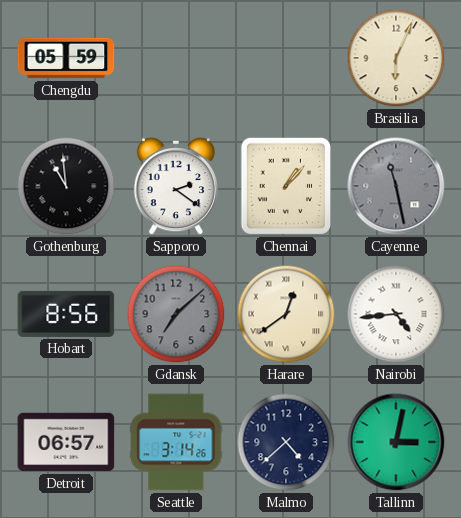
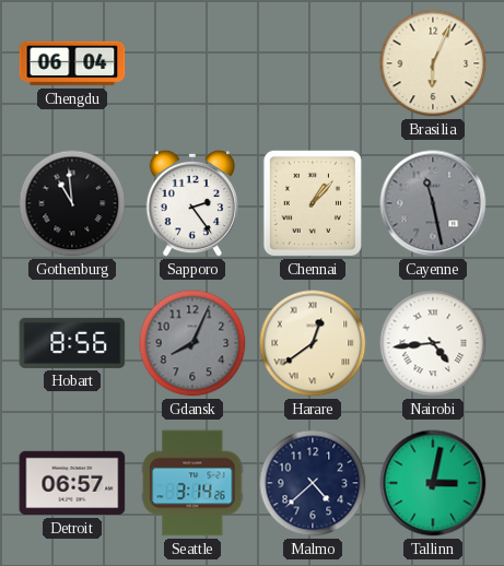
Chengdu: 05:59 -> 06:04 (72, 63)
Sapporo: 2:21 -> 2:24 (191, 203)
Gdansk: 7:08 -> 8:04 (192, 343)
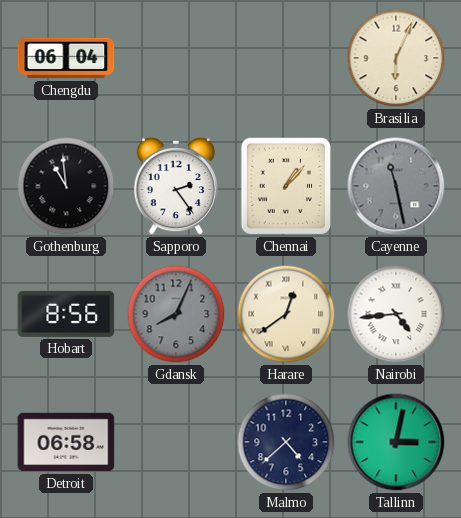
Detroit: 06:57 -> 06:58 (66, 442)
Seattle: 3:14 -> none (192, 483)
